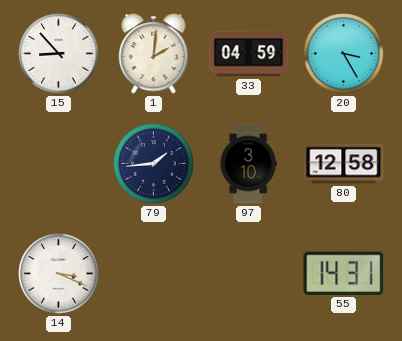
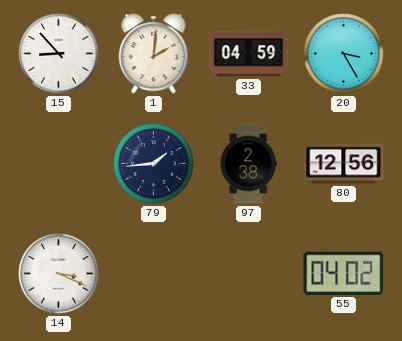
97: 3:10 -> 2:38 (248, 164)
80: 12:58 -> 12:56 (344, 164)
55: 14:31 -> 04:02 (344, 273)
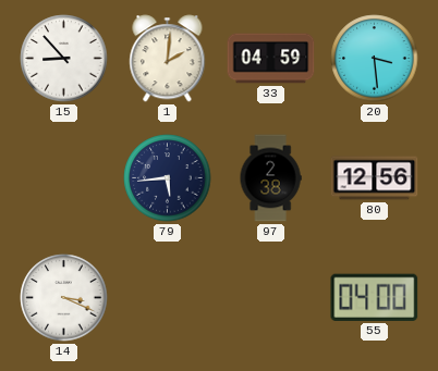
20: 3:25 -> 3:29 (375, 59)
79: 1:44 -> 5:44 (168, 178)
55: 04:02 -> 04:00 (375, 297)
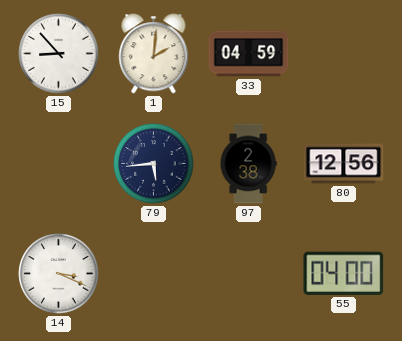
20: 3:29 -> none (375, 59)
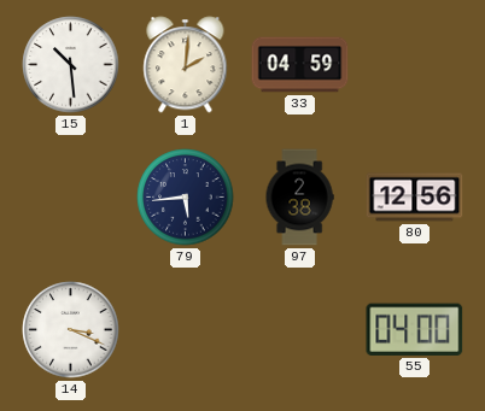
15: 8:53 -> 10:29 (71, 65)
